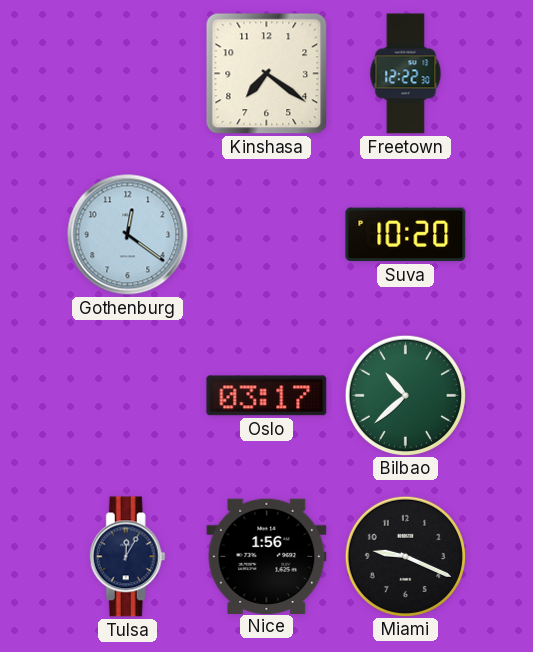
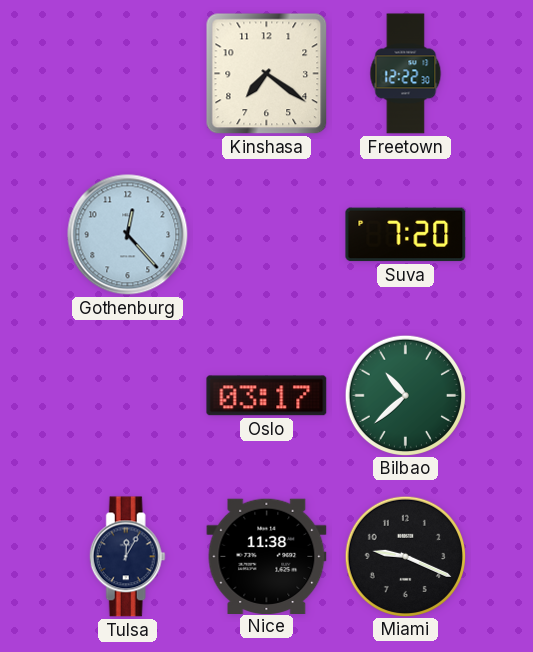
Gothenburg: 12:21 -> 12:23 (128, 235)
Suva: 10:20 -> 7:20 (406, 235)
Nice: 1:56 -> 11:38 (267, 556)
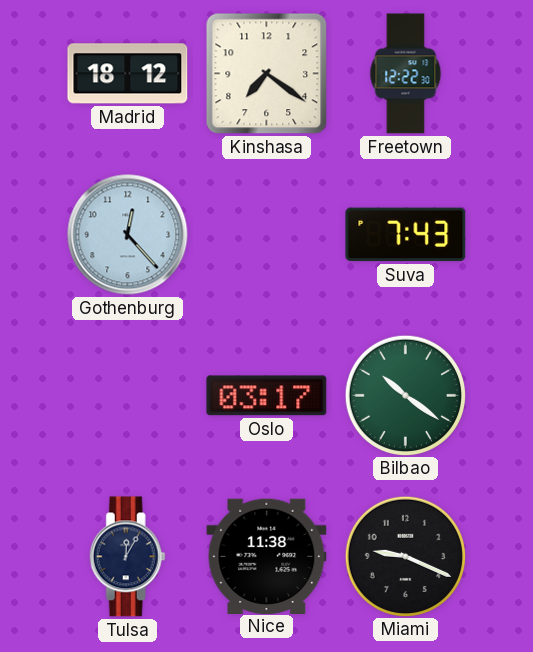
Madrid: none -> 18:12 (128, 74)
Suva: 7:20 -> 7:43 (406, 235)
Bilbao: 10:38 -> 10:21 (405, 395)
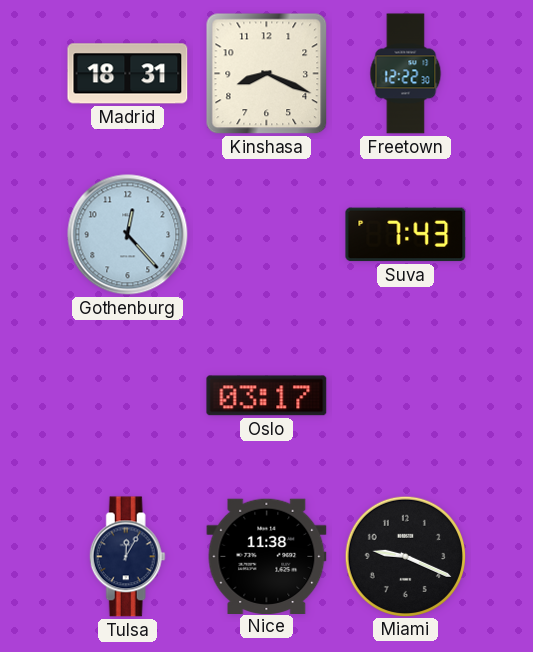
Madrid: 18:12 -> 18:31 (128, 74)
Kinshasa: 7:21 -> 8:19 (267, 74)
Bilbao: 10:21 -> none (405, 395)
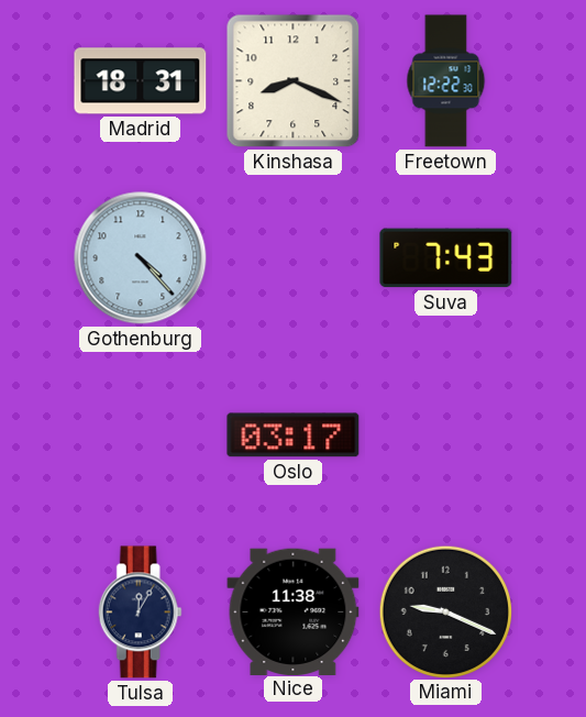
Gothenburg: 12:23 -> 4:23 (141, 258)
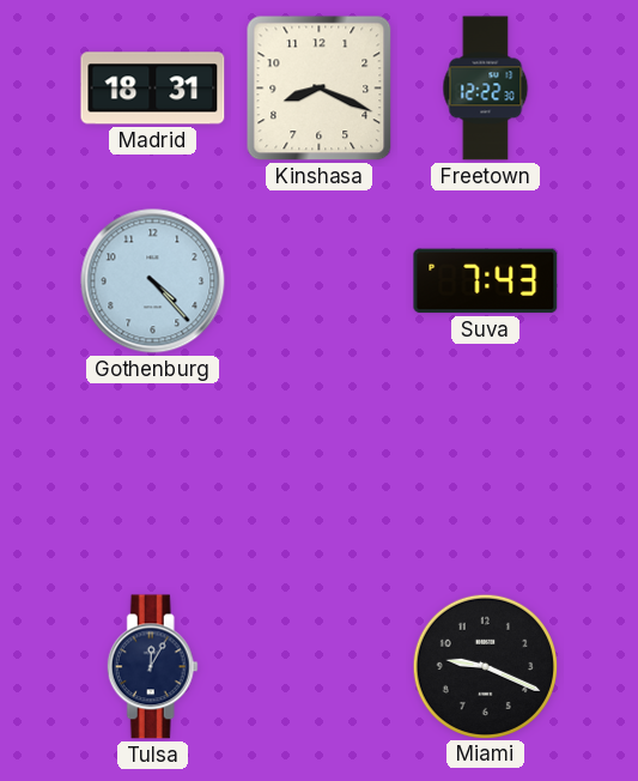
Oslo: 03:17 -> none (294, 435)
Nice: 11:38 -> none (294, 611)
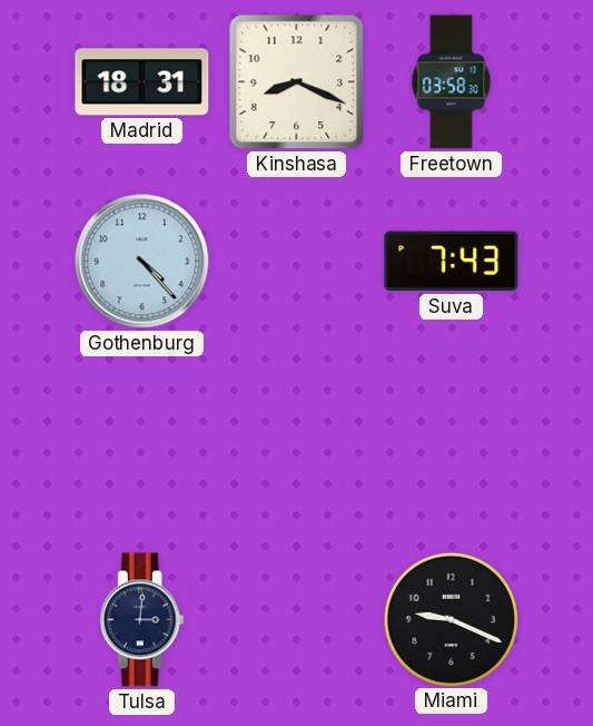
Freetown: 12:22 -> 03:58 (452, 82)
Tulsa: 12:05 -> 3:01 (141, 620)
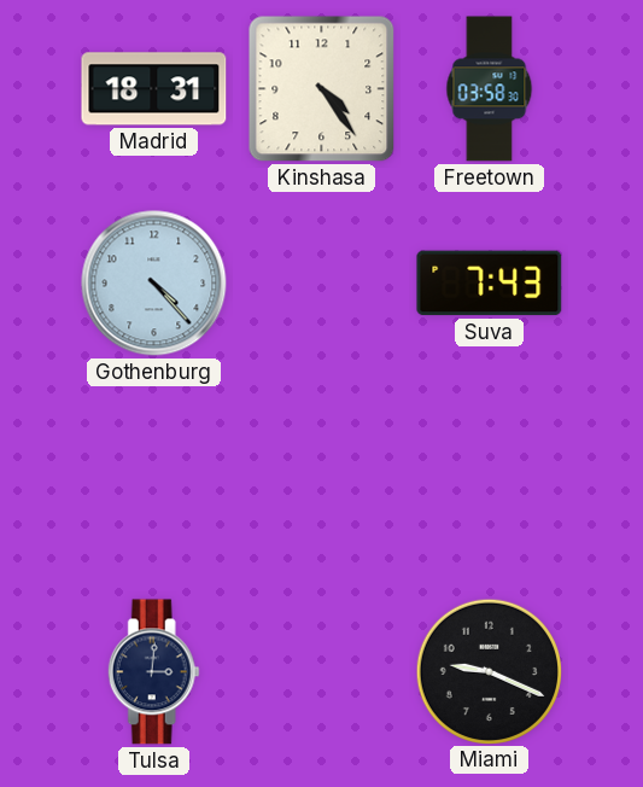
Kinshasa: 8:19 -> 4:24 (322, 89)
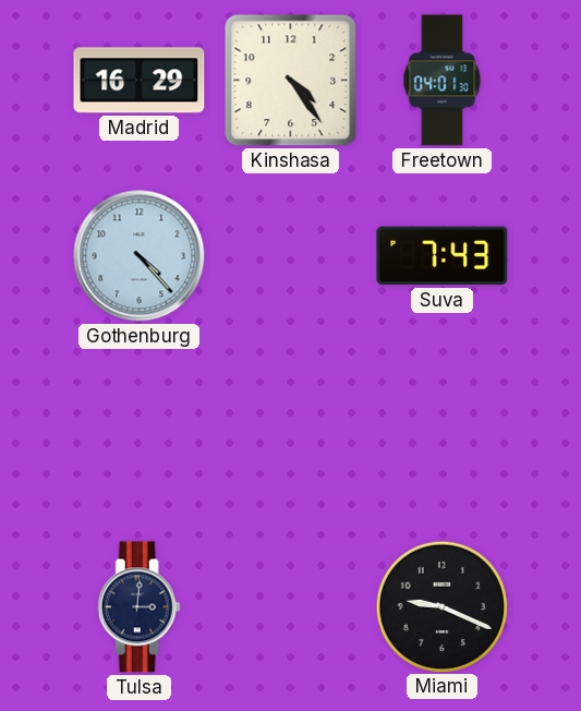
Madrid: 18:31 -> 16:29 (140, 81)
Freetown: 03:58 -> 04:01 (443, 81)
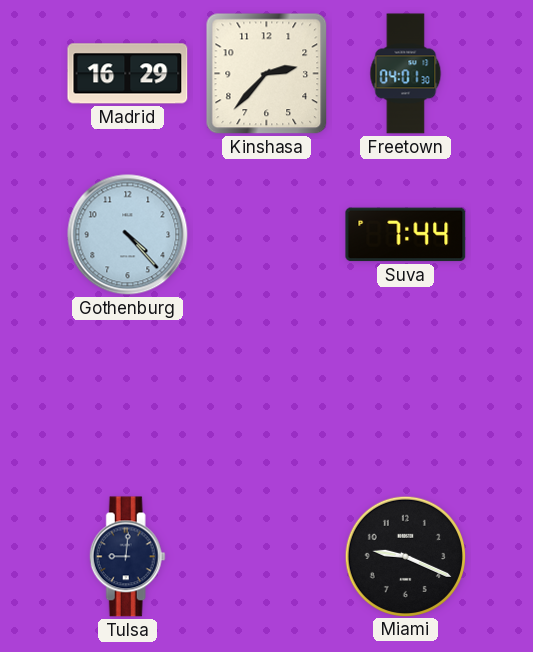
Kinshasa: 4:24 -> 2:37 (267, 74)
Suva: 7:43 -> 7:44 (406, 235)
Tulsa: 3:01 -> 9:01 (127, 557)
